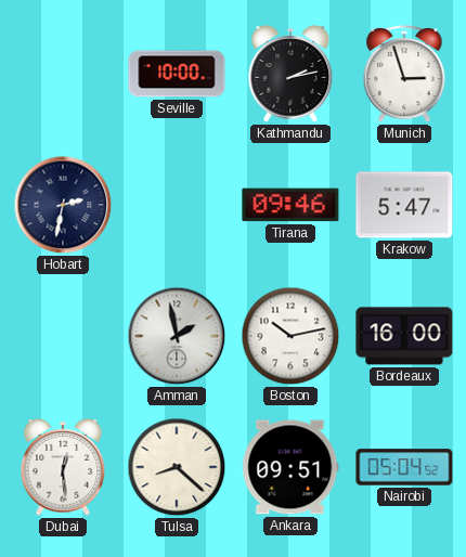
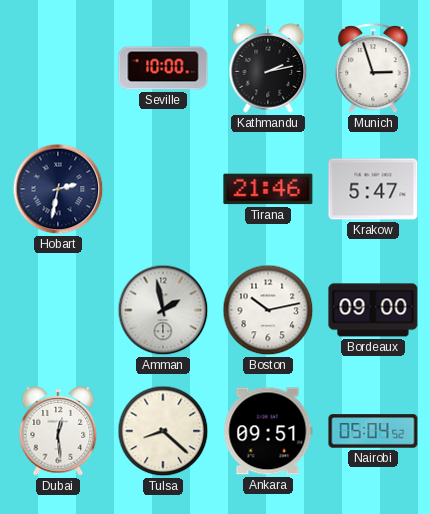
Tirana: 09:46 -> 21:46 (268, 189)
Bordeaux: 16:00 -> 09:00 (373, 310)
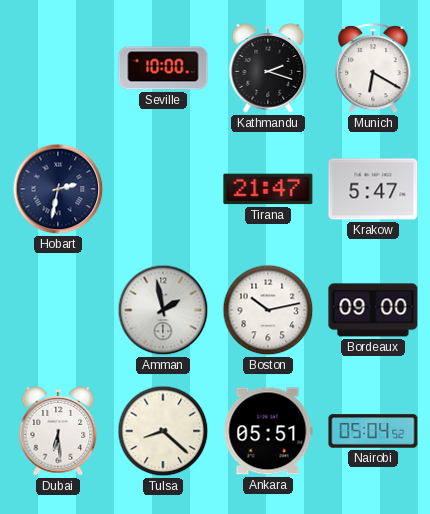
Kathmandu: 2:13 -> 2:18 (268, 68)
Munich: 2:57 -> 6:20 (373, 69)
Tirana: 21:46 -> 21:47 (268, 189)
Dubai: 12:29 -> 6:29 (58, 431)
Ankara: 09:51 -> 05:51 (268, 431)
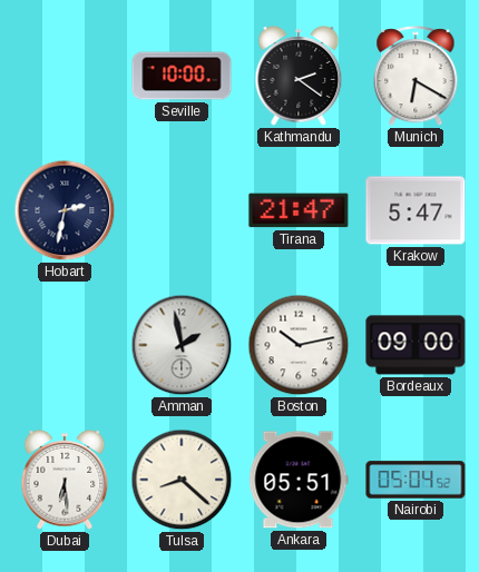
Kathmandu: 2:18 -> 2:21 (299, 76)
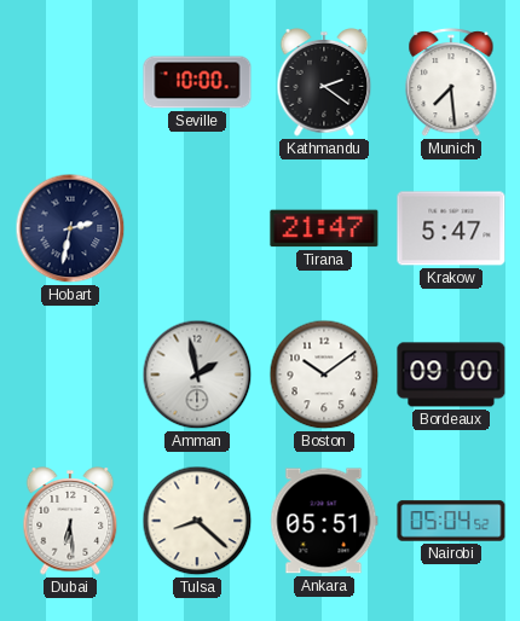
Munich: 6:20 -> 7:29 (451, 83)
Boston: 10:13 -> 10:09 (324, 375)
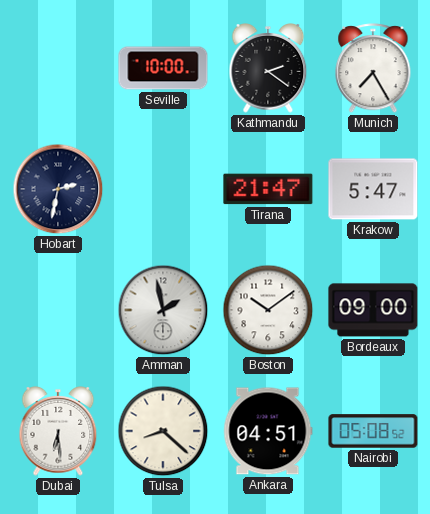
Munich: 7:29 -> 7:25 (373, 69)
Ankara: 05:51 -> 04:51 (268, 431)
Nairobi: 05:04 -> 05:08 (373, 431)
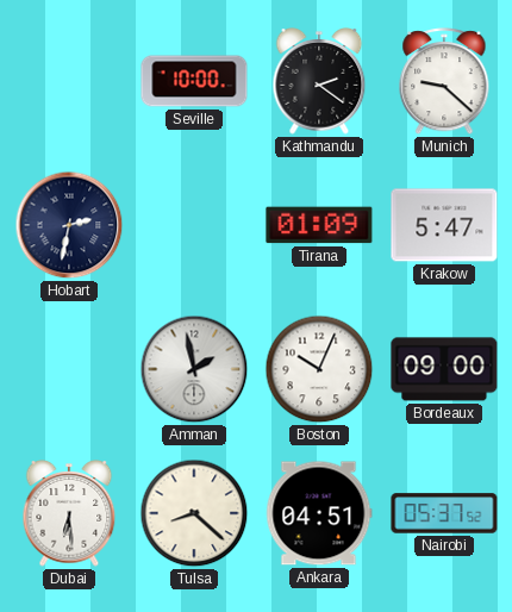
Munich: 7:25 -> 9:22 (444, 82)
Tirana: 21:47 -> 01:09 (319, 225)
Boston: 10:09 -> 10:04 (319, 369)
Nairobi: 05:08 -> 05:37 (444, 513)
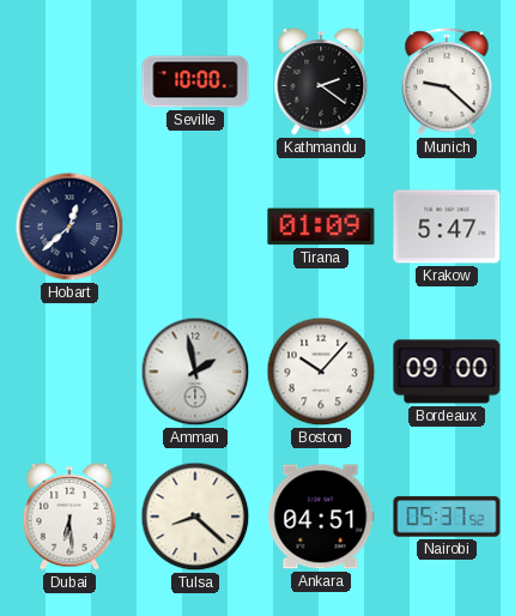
Hobart: 2:32 -> 12:38 (69, 227)
Boston: 10:04 -> 10:07 (321, 372)
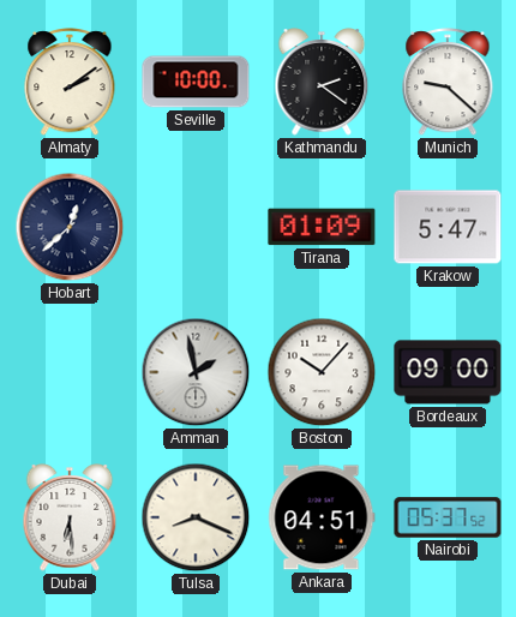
Almaty: none -> 2:09 (70, 83)
Tulsa: 8:22 -> 8:19 (196, 517)
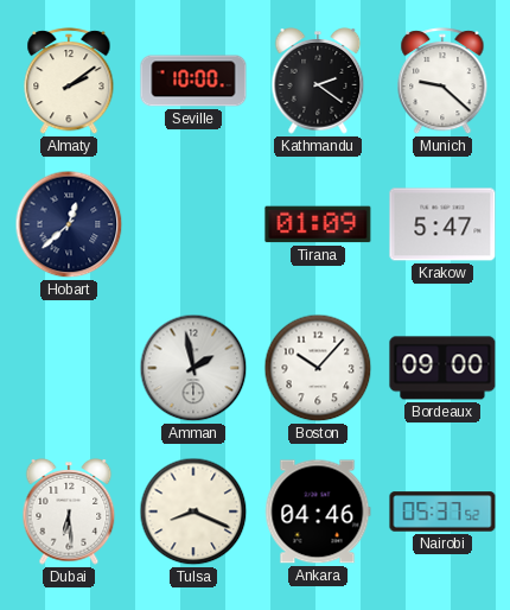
Ankara: 04:51 -> 04:46 (318, 511)
